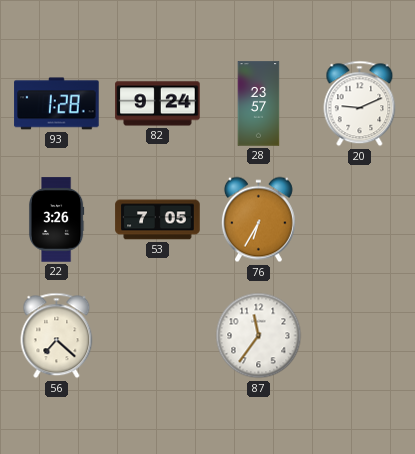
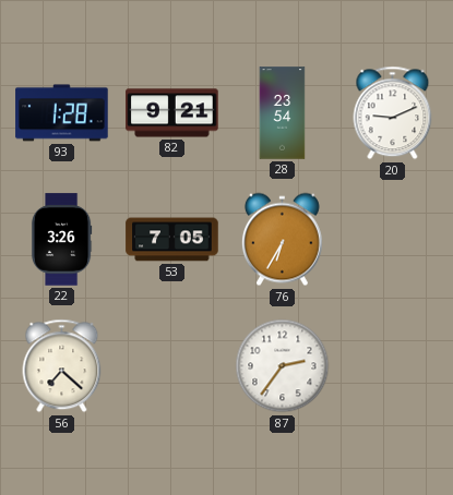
82: 9:24 -> 9:21 (172, 113)
28: 23:57 -> 23:54 (283, 113)
87: 11:36 -> 2:36 (283, 366)
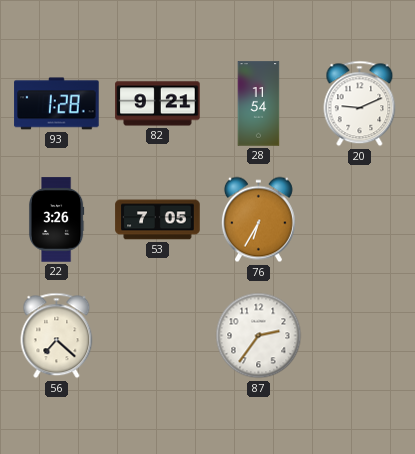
28: 23:54 -> 11:54 (259, 104)
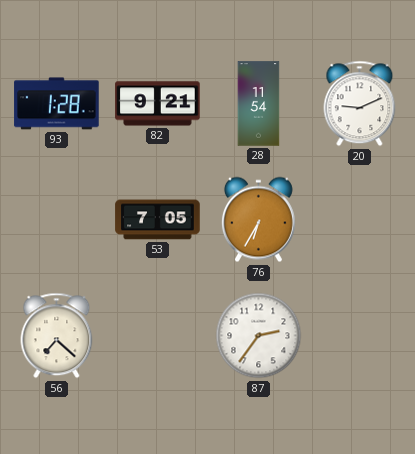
22: 3:26 -> none (56, 220)
